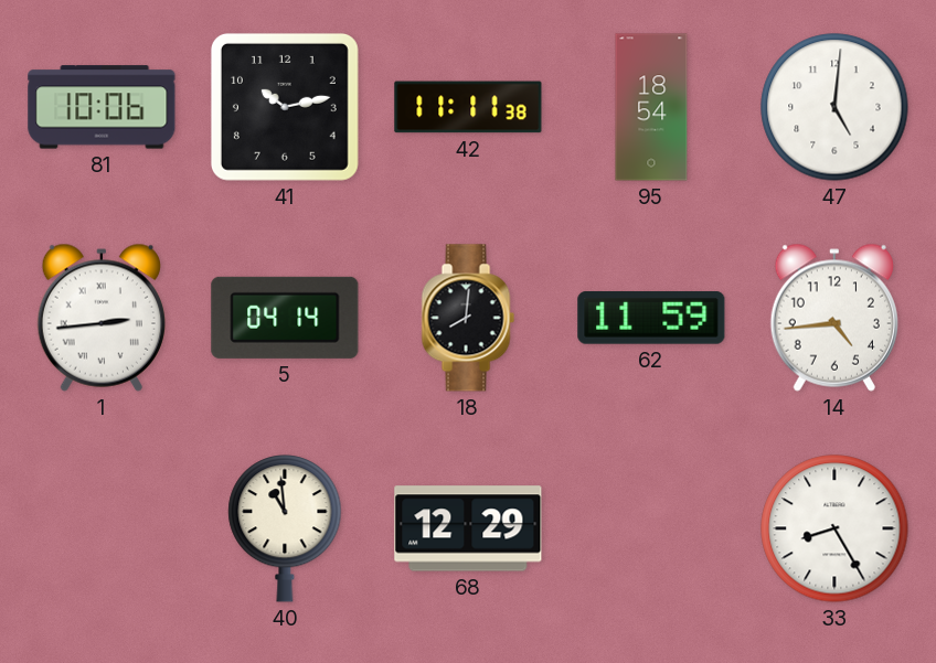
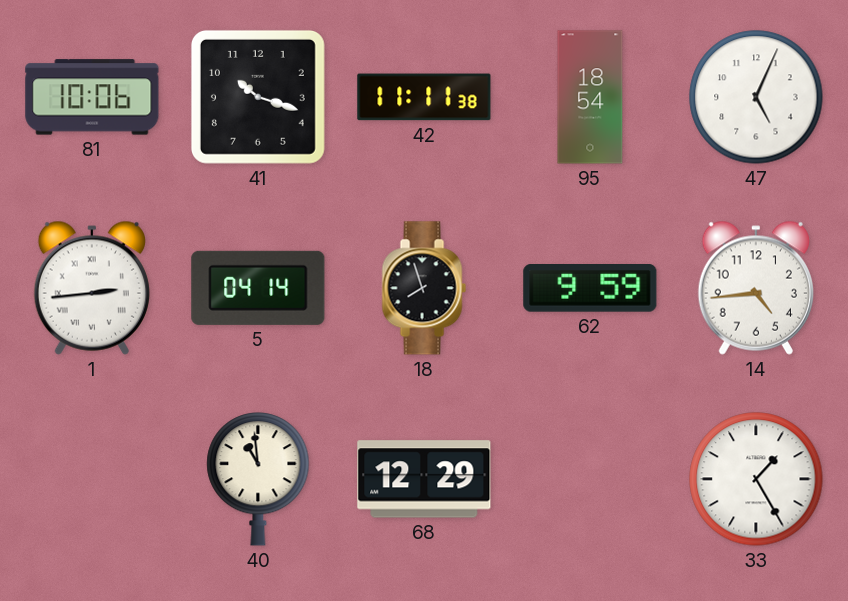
41: 10:13 -> 10:18 (258, 97)
47: 5:01 -> 5:04 (756, 97)
18: 8:01 -> 7:57 (424, 288)
62: 11:59 -> 9:59 (590, 289)
33: 8:25 -> 1:25 (756, 479)
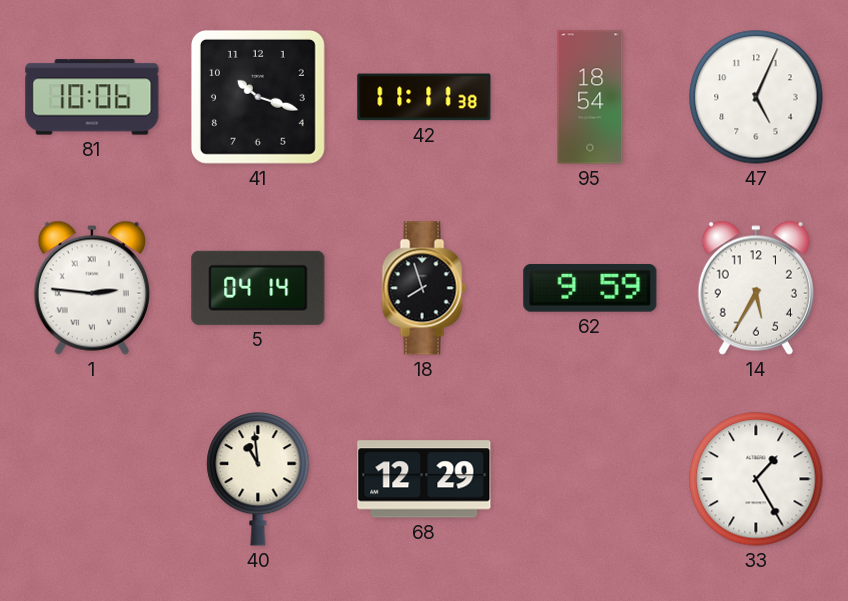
1: 2:44 -> 2:46 (92, 288)
14: 4:44 -> 5:35 (756, 288)
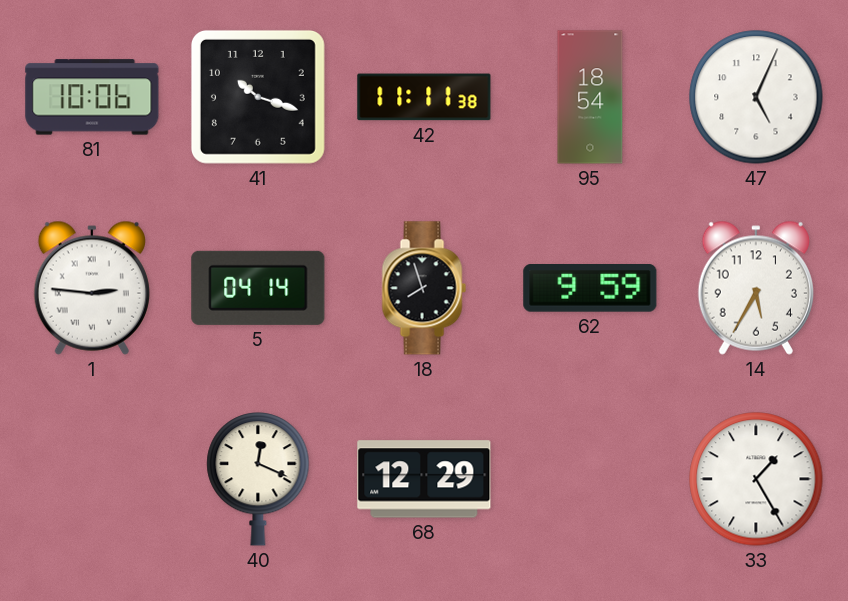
40: 10:59 -> 12:19 (258, 480)
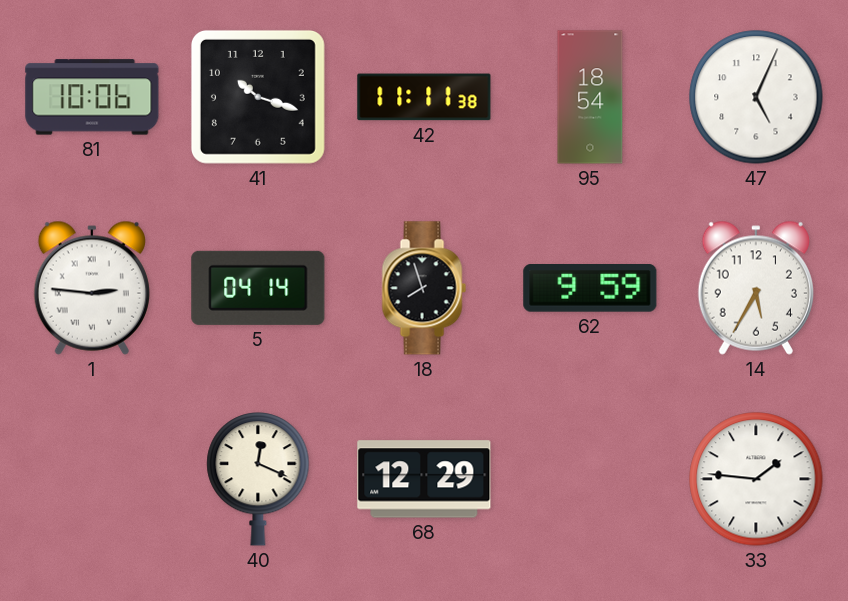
33: 1:25 -> 1:46 (756, 479)
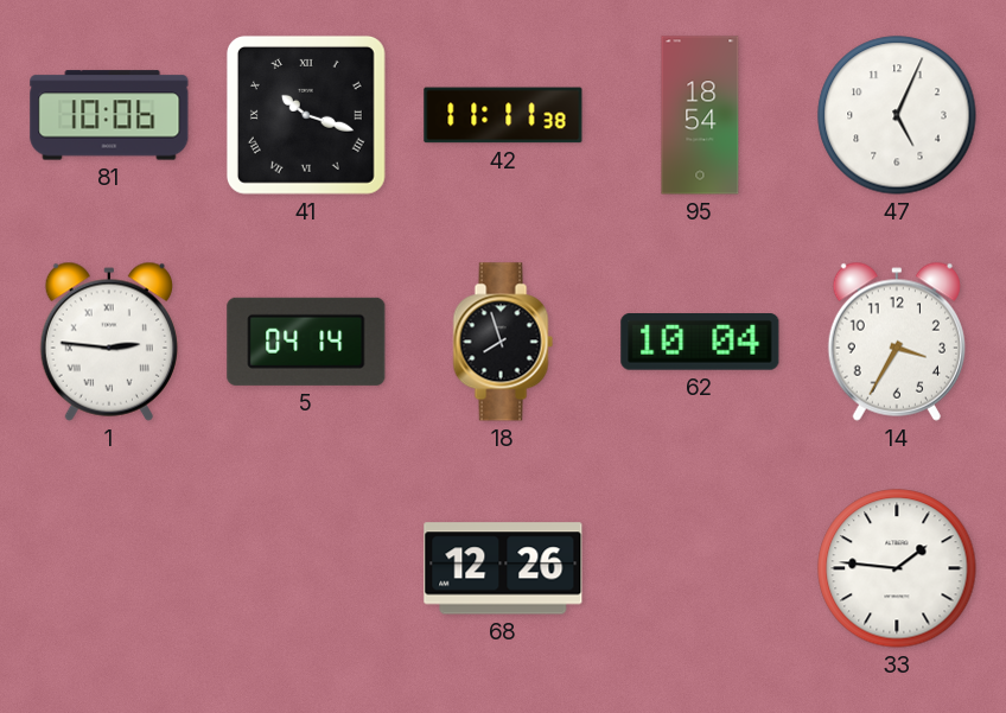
41 numerals: Arabic -> Roman (306, 115)
62: 9:59 -> 10:04 (700, 343)
14: 5:35 -> 3:35 (897, 342)
40: 12:19 -> none (258, 480)
68: 12:29 -> 12:26 (503, 568)
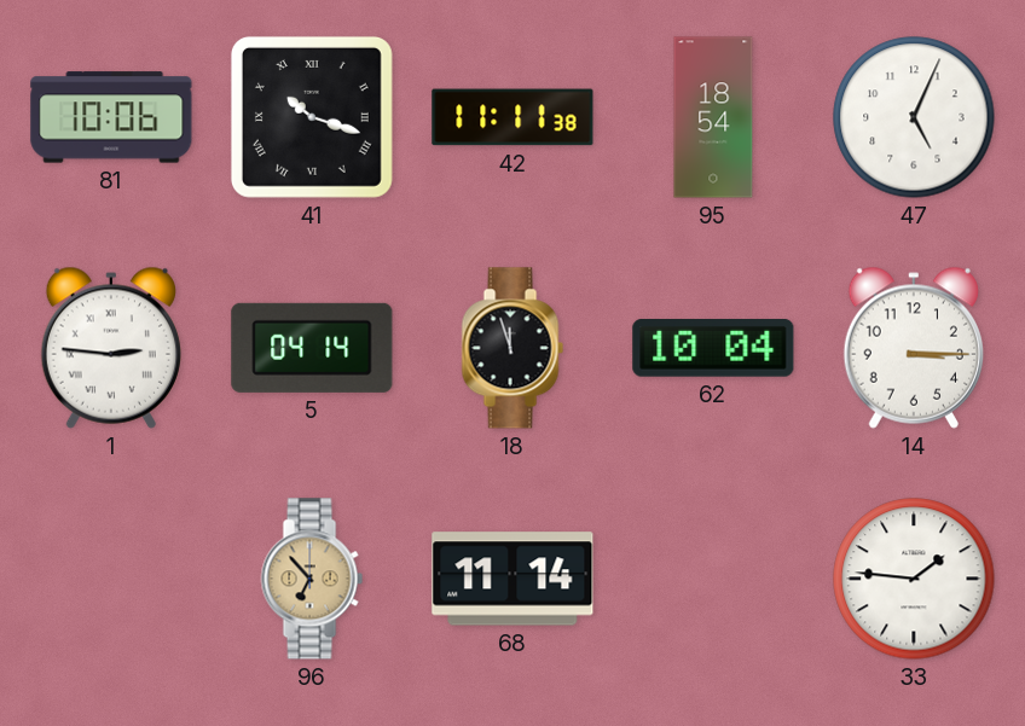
18: 7:57 -> 11:57 (512, 348)
14: 3:35 -> 3:15 (914, 348)
96: none -> 6:53 (312, 579)
68: 12:26 -> 11:14 (512, 579)
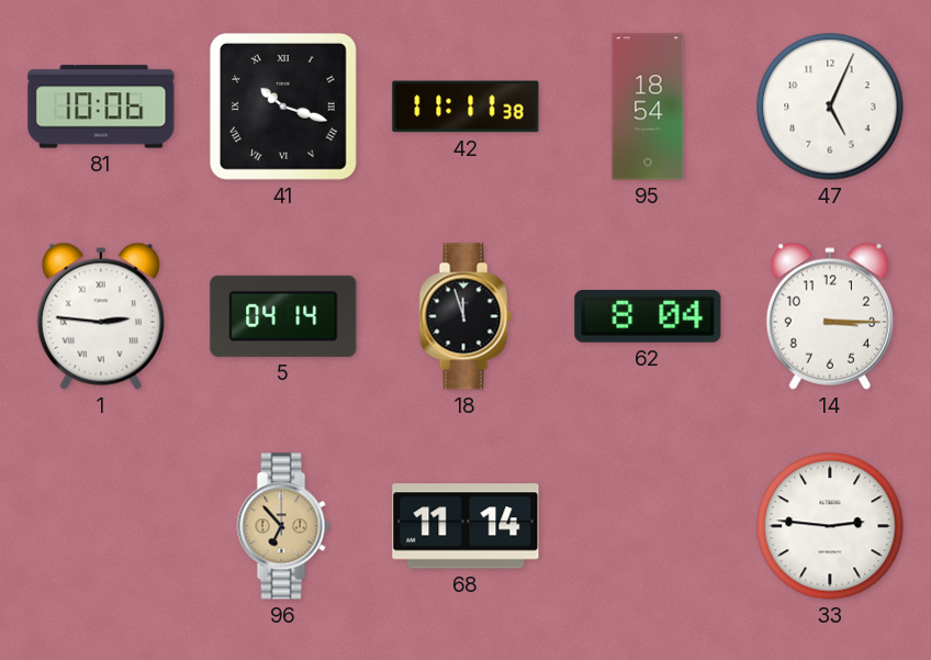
62: 10:04 -> 8:04 (648, 317)
33: 1:46 -> 2:46 (830, 526)
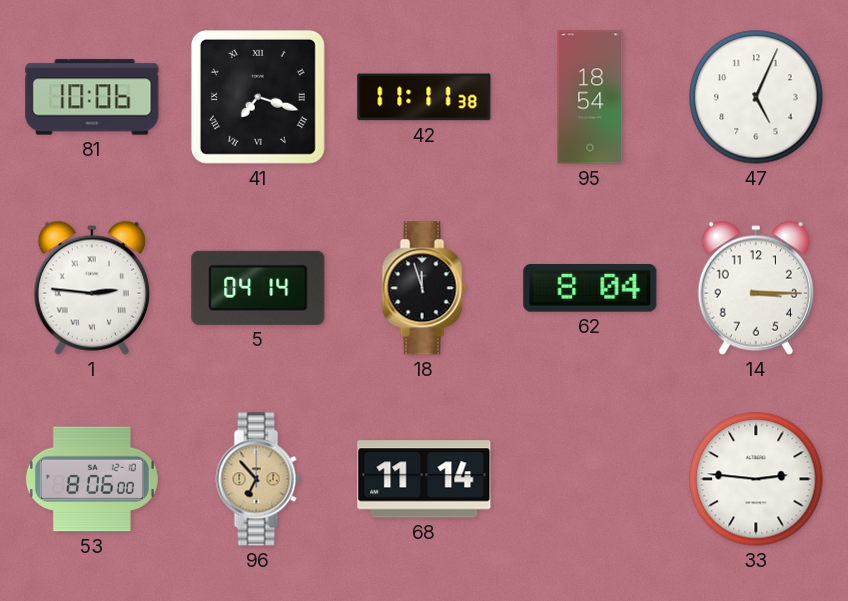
41: 10:18 -> 7:18 (258, 97)
53: none -> 8:06 (92, 479)
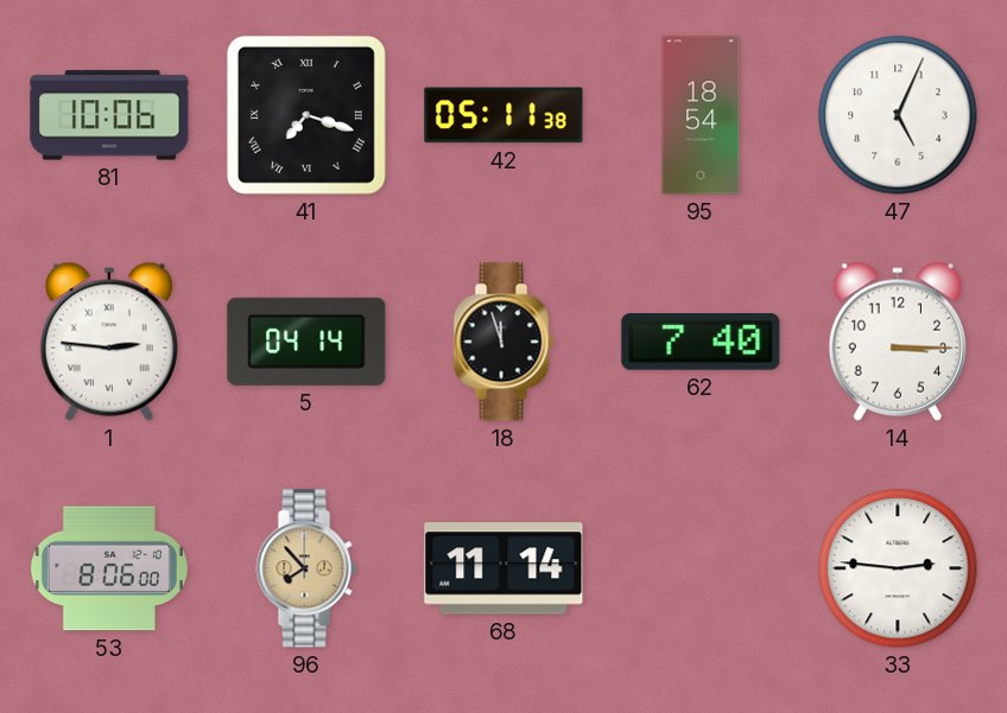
42: 11:11 -> 05:11 (503, 115)
62: 8:04 -> 7:40 (701, 343)
96: 6:53 -> 7:53 (306, 568)
